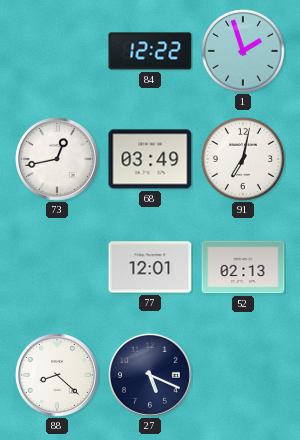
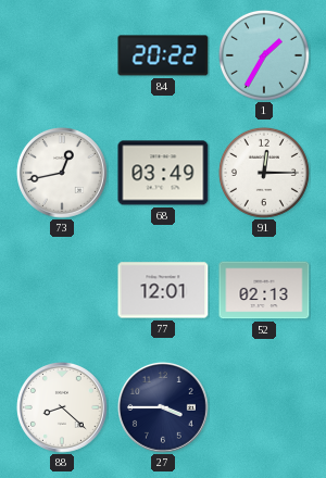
84: 12:22 -> 20:22 (163, 55)
1: 1:57 -> 1:35 (264, 55)
91: 7:02 -> 12:15 (264, 173)
27: 5:19 -> 3:45 (164, 408)
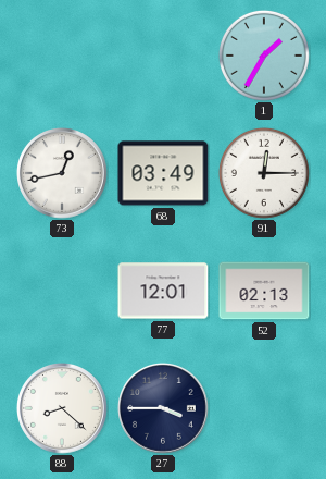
84: 20:22 -> none (163, 55)
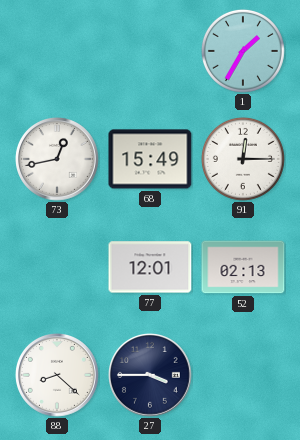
68: 03:49 -> 15:49 (150, 159)
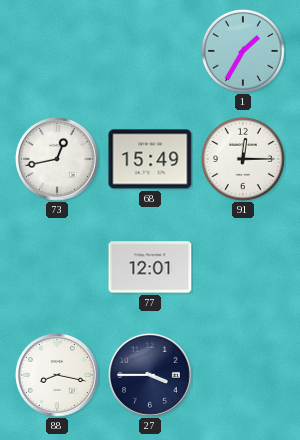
52: 02:13 -> none (243, 267)
88: 8:22 -> 8:17 (58, 376)
